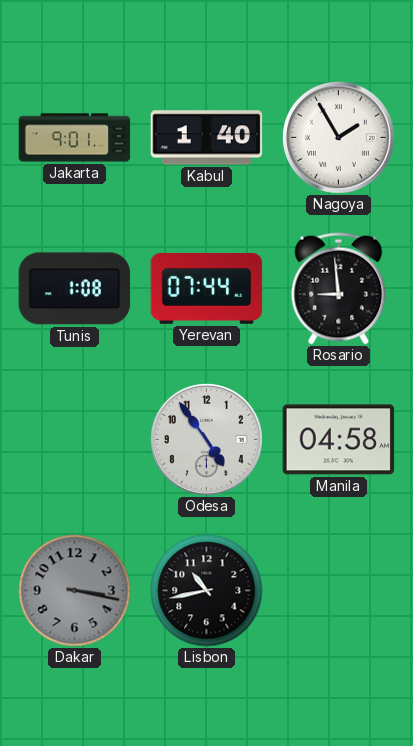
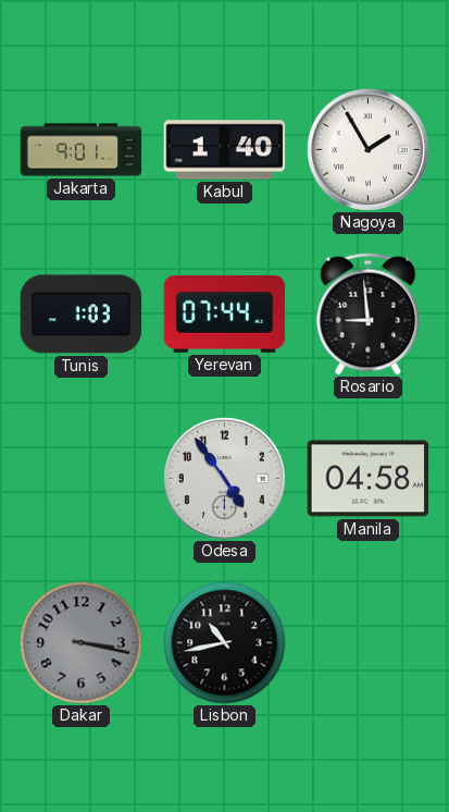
Tunis: 1:08 -> 1:03 (82, 315)
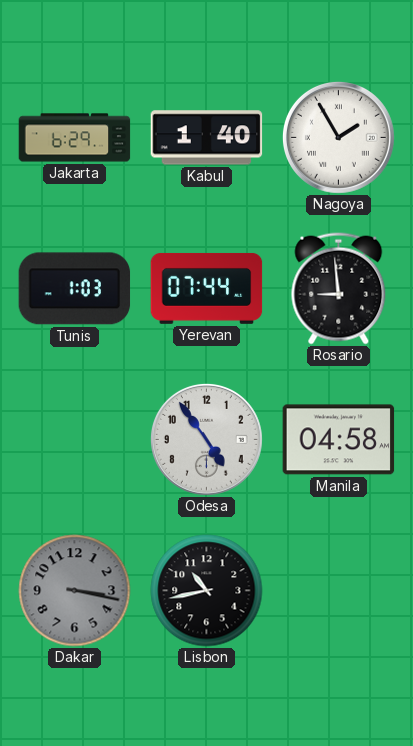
Jakarta: 9:01 -> 6:29 (75, 138)
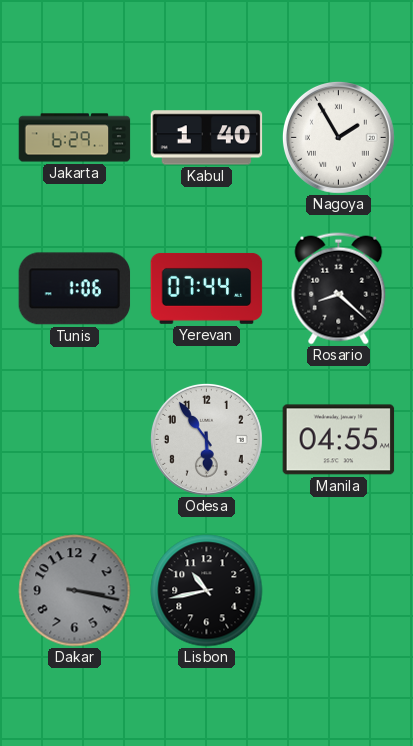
Tunis: 1:03 -> 1:06 (75, 289)
Rosario: 8:59 -> 8:22 (339, 289)
Odesa: 4:54 -> 5:54 (206, 439)
Manila: 04:58 -> 04:55 (339, 440)
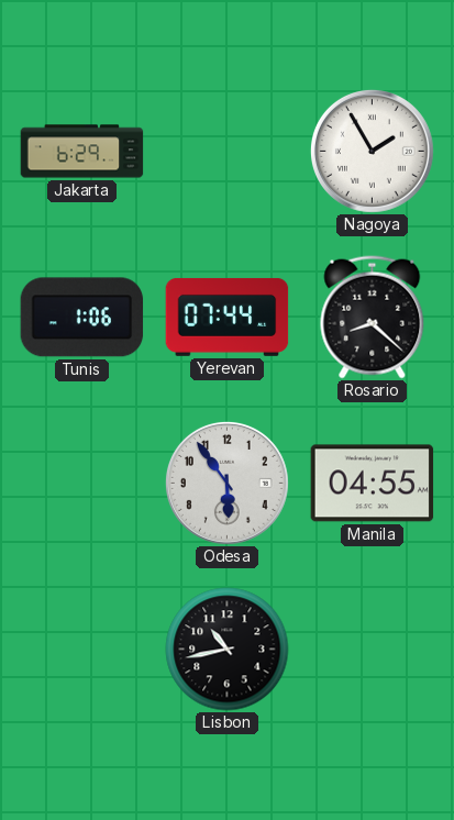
Kabul: 1:40 -> none (207, 138)
Dakar: 3:17 -> none (75, 591)
